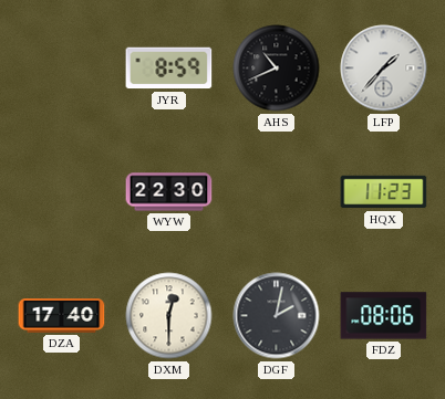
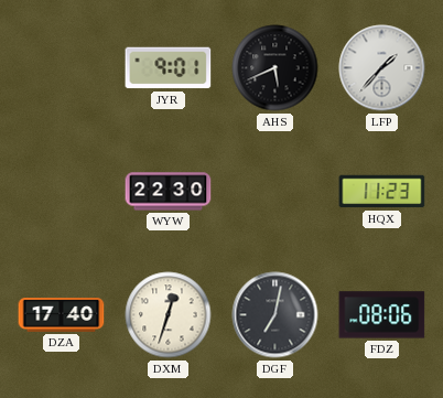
JYR: 8:59 -> 9:01 (169, 68)
AHS: 10:41 -> 5:41 (275, 68)
DXM: 12:30 -> 12:33 (169, 315)
DGF: 2:02 -> 7:02 (275, 315)
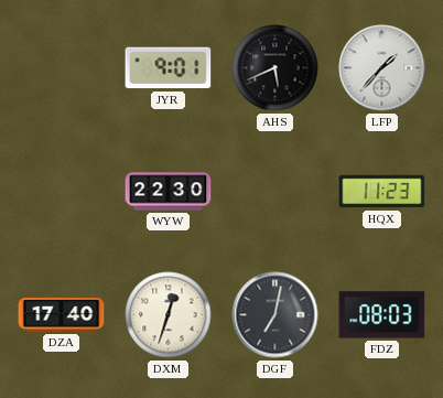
FDZ: 08:06 -> 08:03 (382, 315)
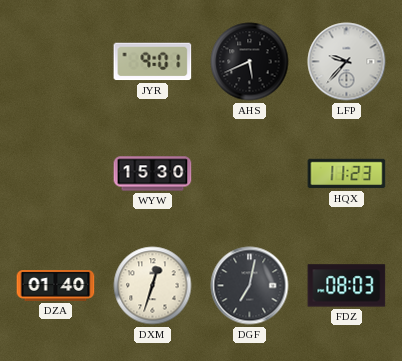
LFP: 1:37 -> 9:37 (347, 62)
WYW: 22:30 -> 15:30 (153, 174)
DZA: 17:40 -> 01:40 (56, 286)
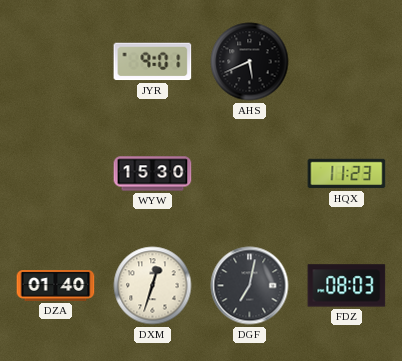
LFP: 9:37 -> none (347, 62)
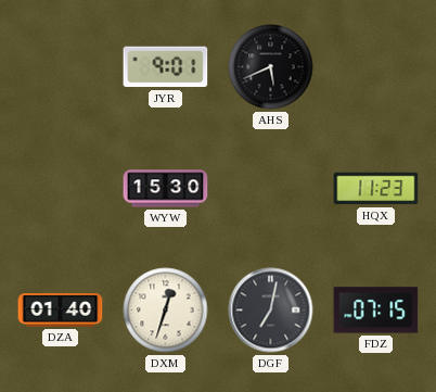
FDZ: 08:03 -> 07:15 (376, 311)
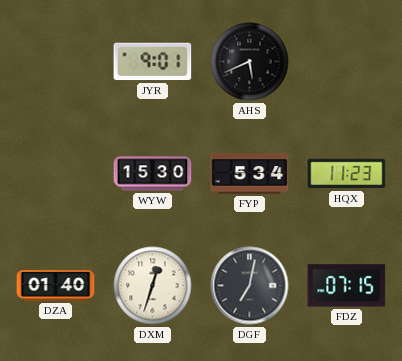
FYP: none -> 5:34 (250, 174)
